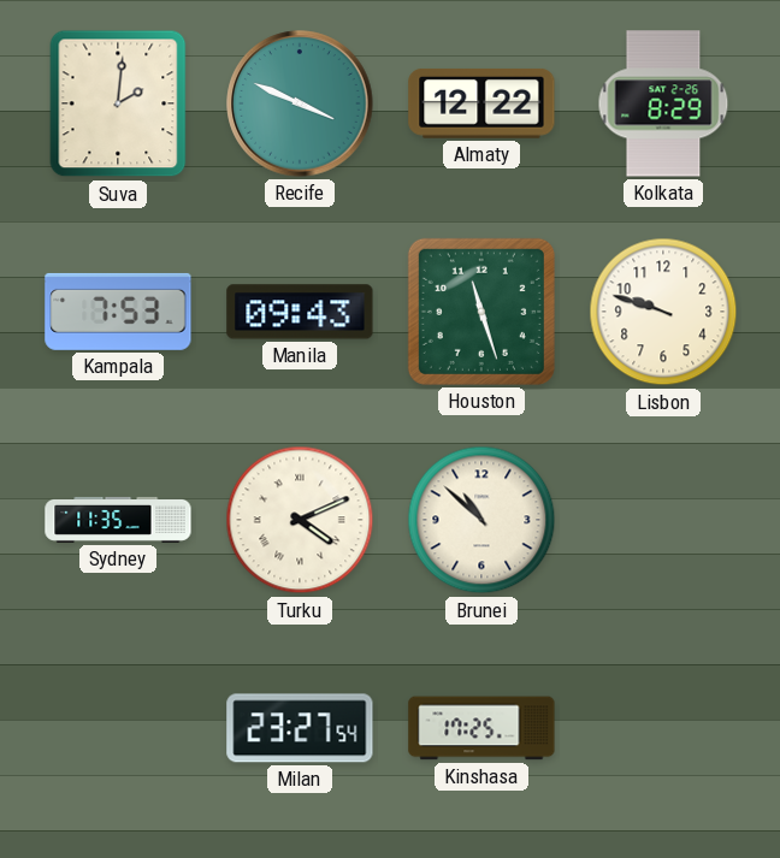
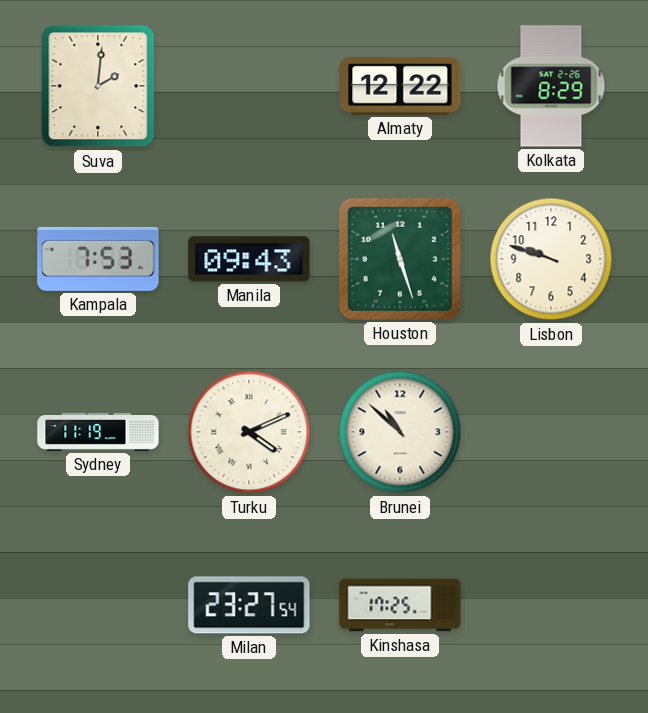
Recife: 3:49 -> none (300, 103)
Sydney: 11:35 -> 11:19 (98, 432)
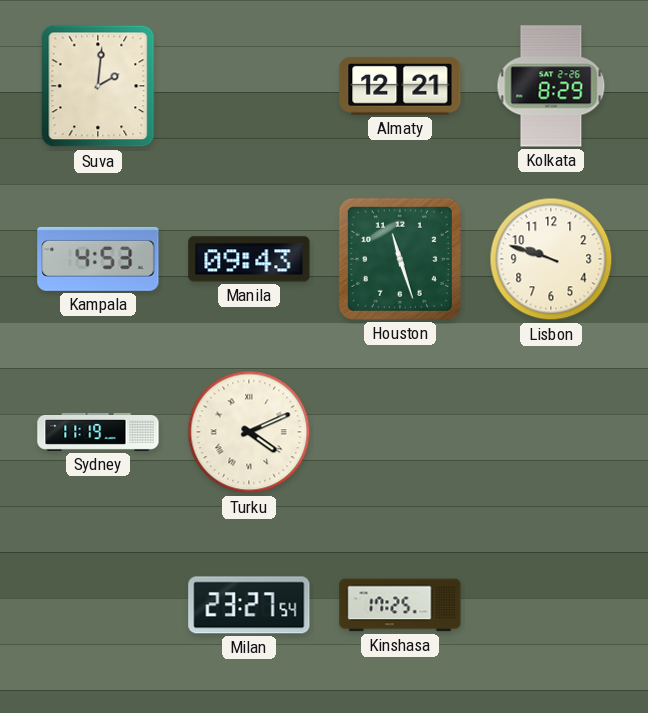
Almaty: 12:22 -> 12:21 (400, 86)
Kampala: 7:53 -> 4:53 (98, 259)
Brunei: 10:52 -> none (400, 432)
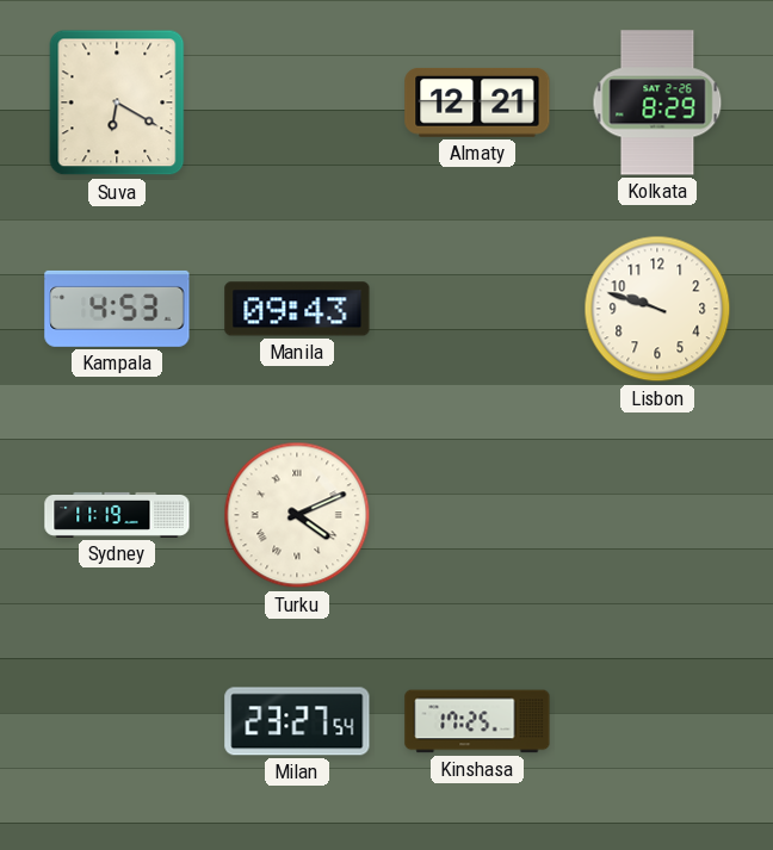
Suva: 2:01 -> 6:20 (117, 103)
Houston: 11:27 -> none (400, 259)
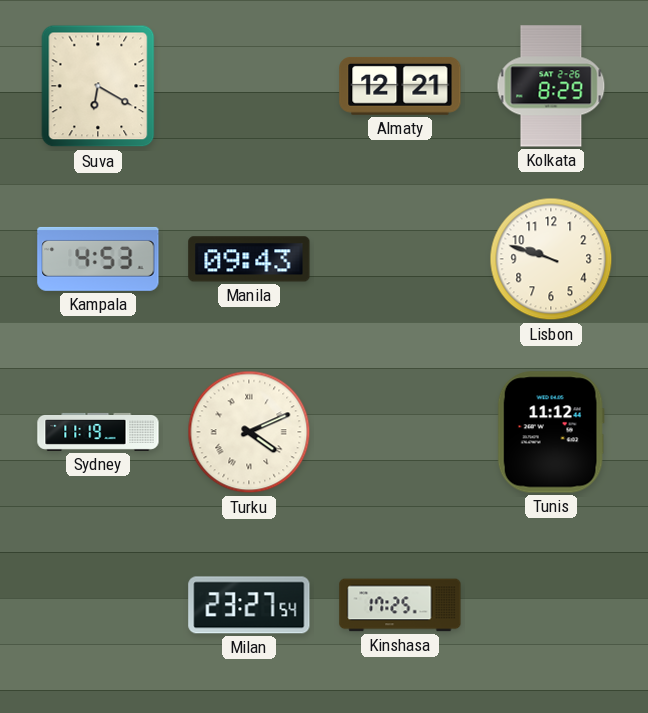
Tunis: none -> 11:12 (551, 432)
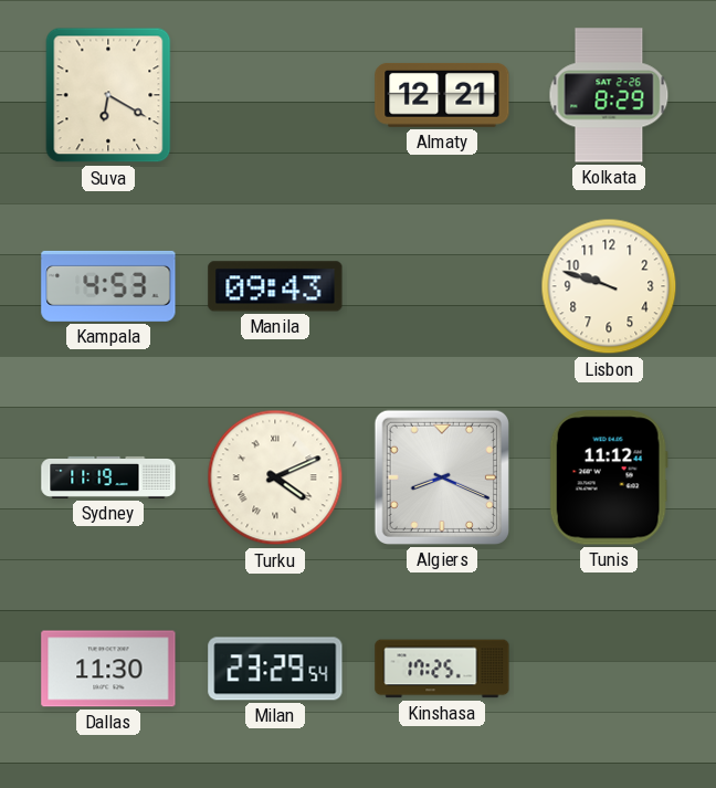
Algiers: none -> 8:19 (442, 477)
Dallas: none -> 11:30 (108, 669)
Milan: 23:27 -> 23:29 (275, 669)
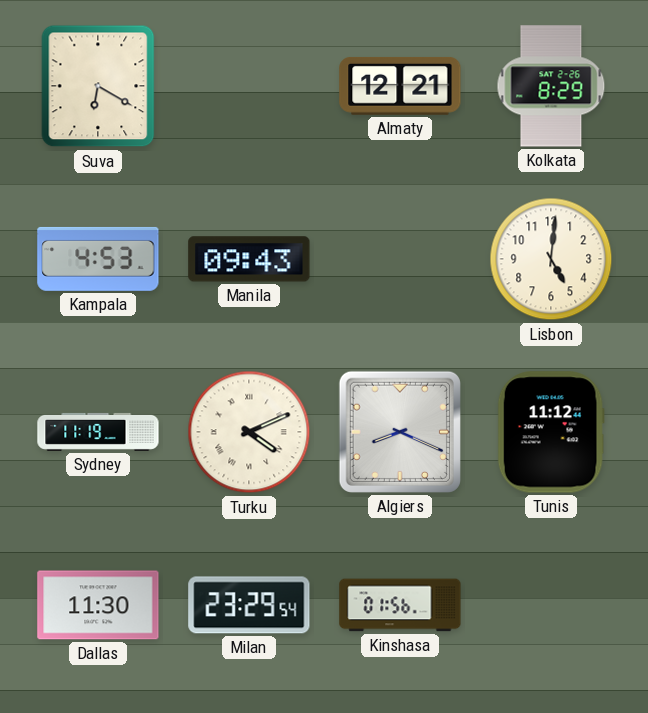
Lisbon: 9:48 -> 5:01 (551, 259)
Kinshasa: 17:25 -> 01:56 (400, 605)
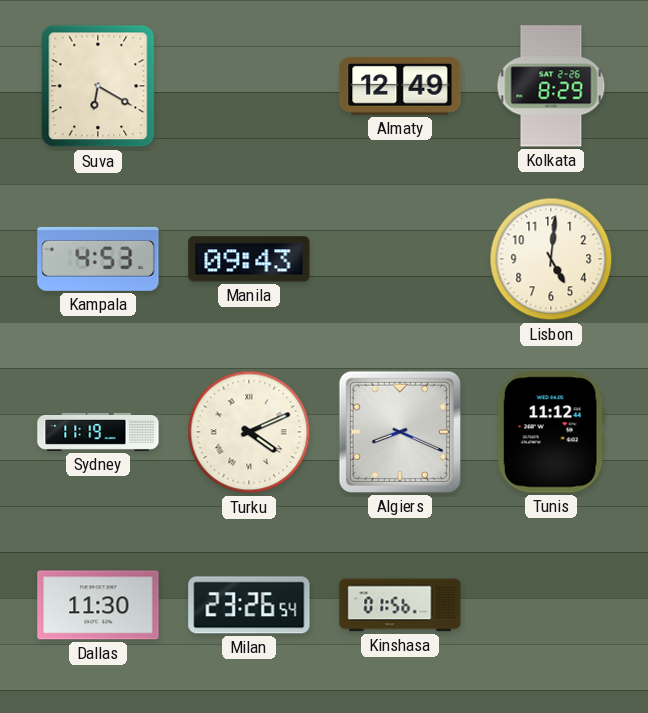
Almaty: 12:21 -> 12:49 (400, 86)
Milan: 23:29 -> 23:26 (249, 605)
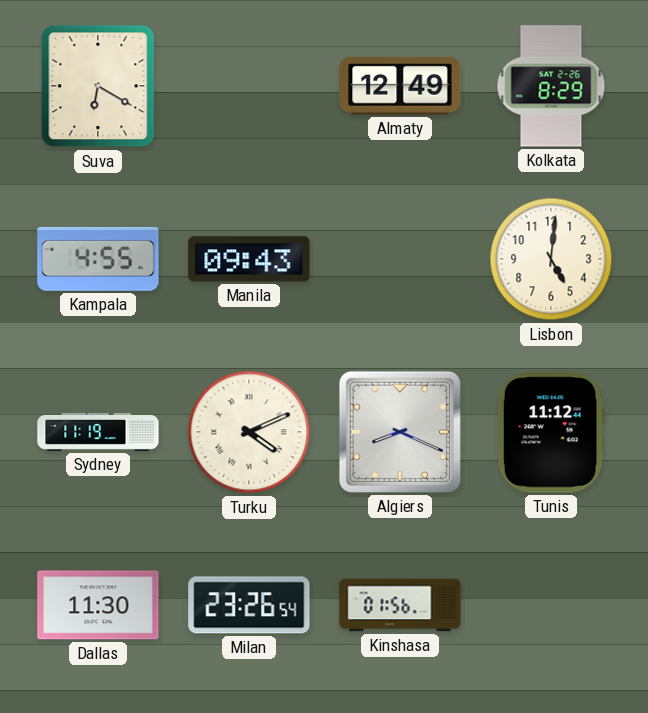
Kampala: 4:53 -> 4:55 (98, 259)
